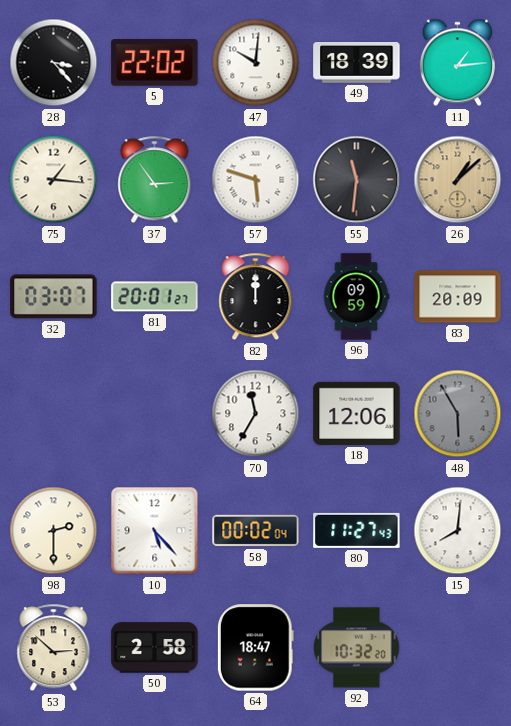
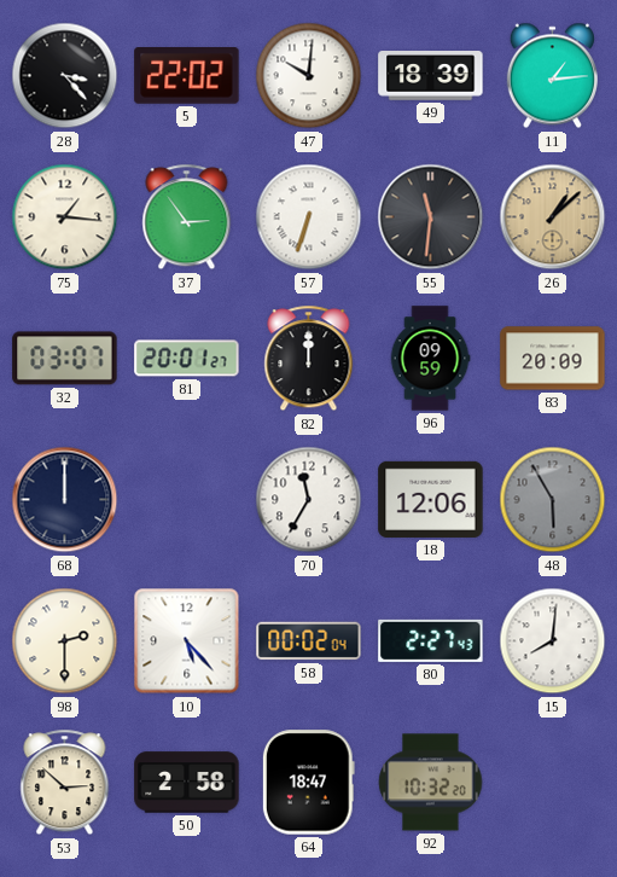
57: 5:48 -> 6:33 (309, 217)
68: none -> 12:00 (65, 500)
80: 11:27 -> 2:27 (431, 640)
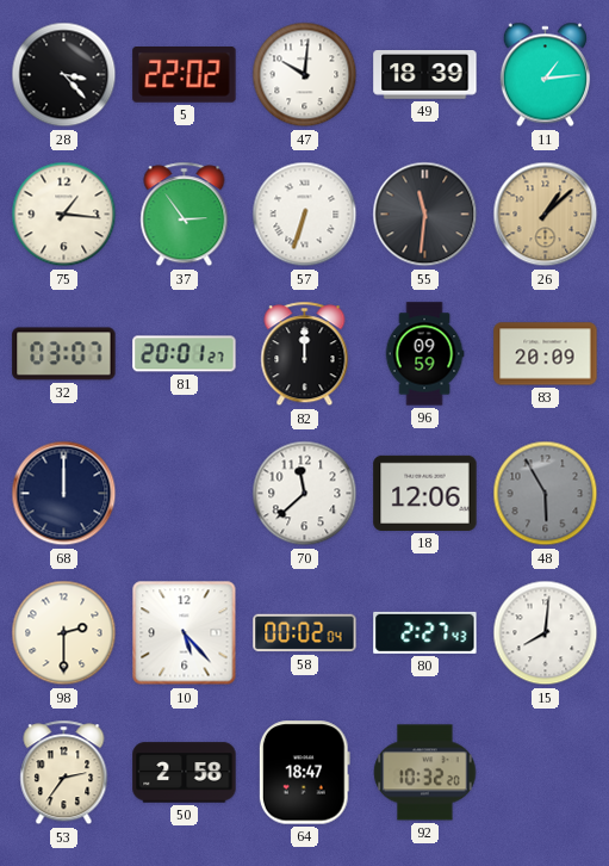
70: 11:35 -> 11:38 (305, 494)
53: 2:52 -> 2:36 (64, 773)
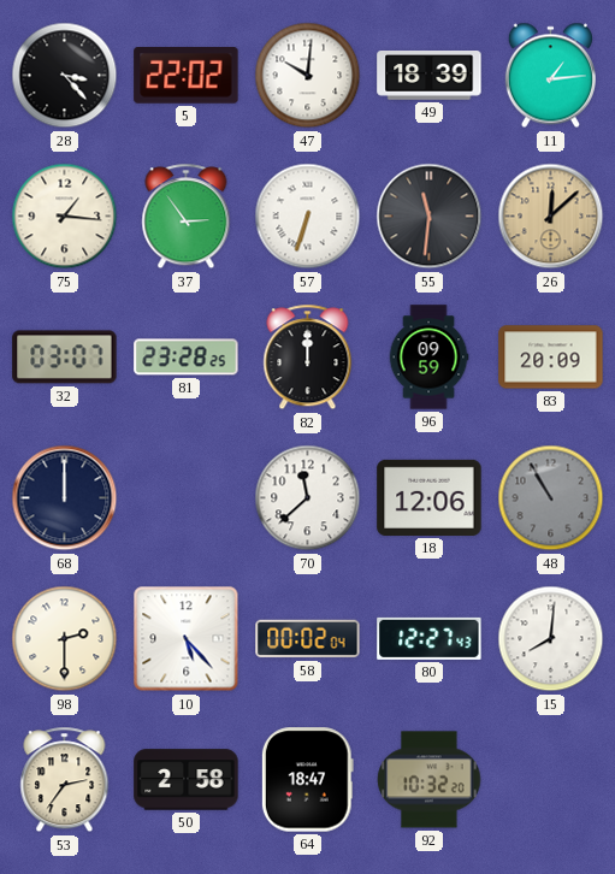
26: 1:08 -> 12:08 (551, 217)
81: 20:01 -> 23:28 (187, 358)
48: 5:55 -> 10:55 (551, 498)
80: 2:27 -> 12:27 (430, 638)
